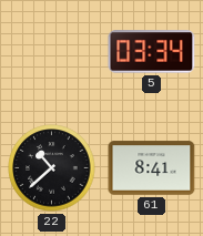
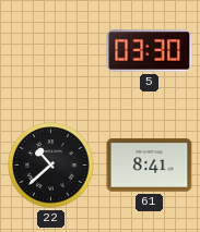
5: 03:34 -> 03:30 (150, 51)
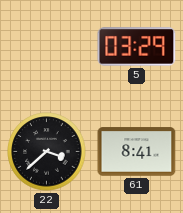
5: 03:30 -> 03:29 (137, 47)
22: 10:38 -> 3:38 (47, 152)
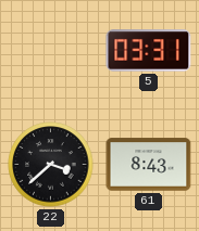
5: 03:29 -> 03:31 (149, 51)
61: 8:41 -> 8:43 (149, 165)
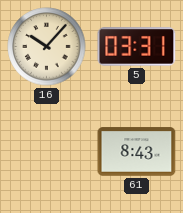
16: none -> 10:07 (47, 47)
22: 3:38 -> none (51, 165)
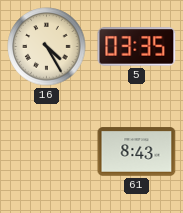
16: 10:07 -> 4:25 (47, 47)
5: 03:31 -> 03:35 (137, 47)
